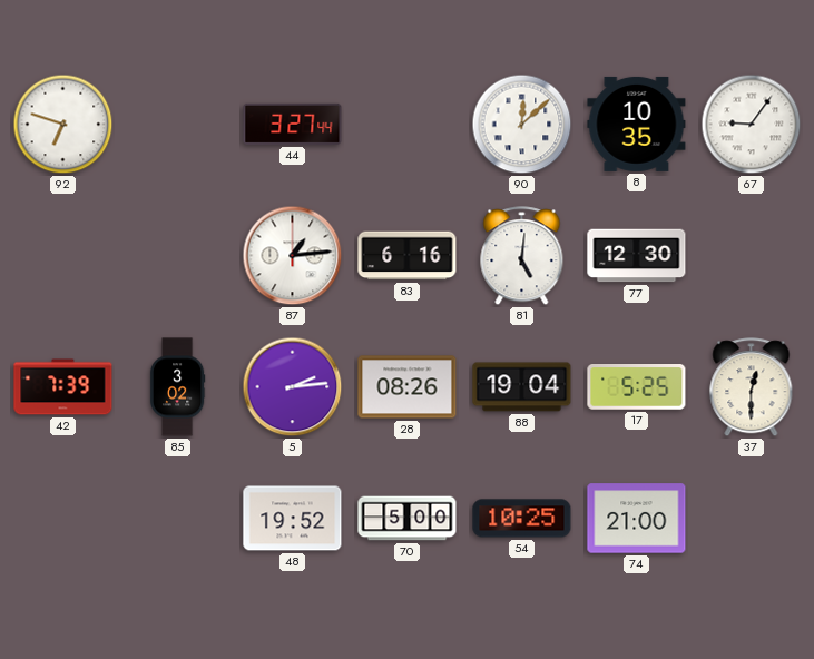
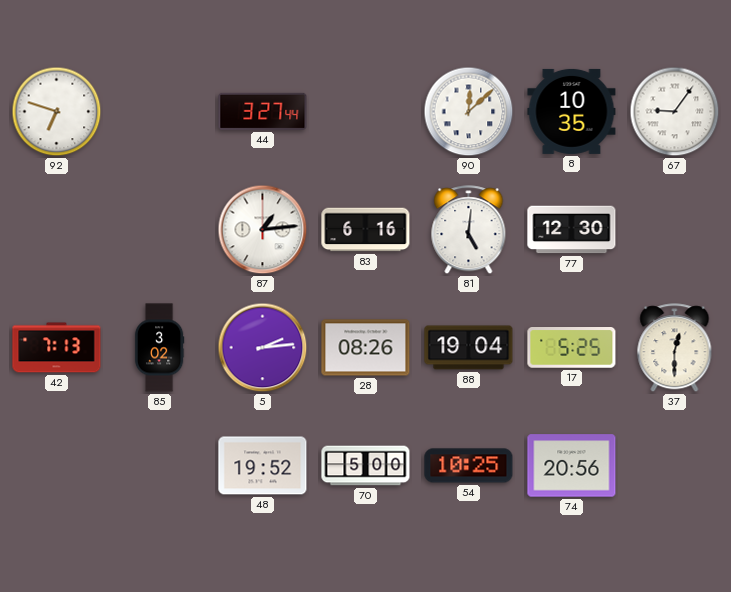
42: 7:39 -> 7:13 (57, 348)
74: 21:00 -> 20:56 (572, 466)
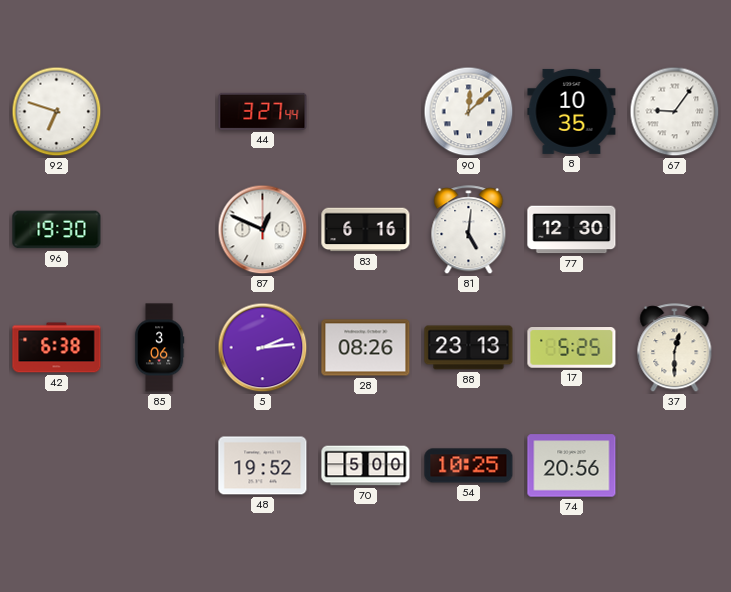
96: none -> 19:30 (57, 230)
87: 1:14 -> 12:49 (263, 230)
42: 7:13 -> 6:38 (57, 348)
85: 3:02 -> 3:06 (159, 348)
88: 19:04 -> 23:13 (469, 348)
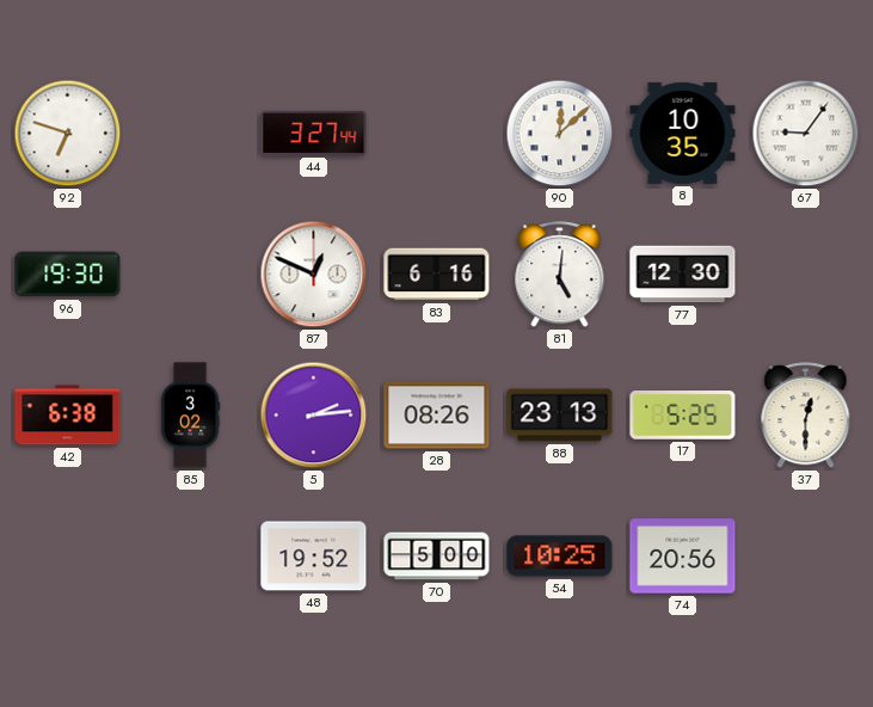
85: 3:06 -> 3:02 (190, 416)
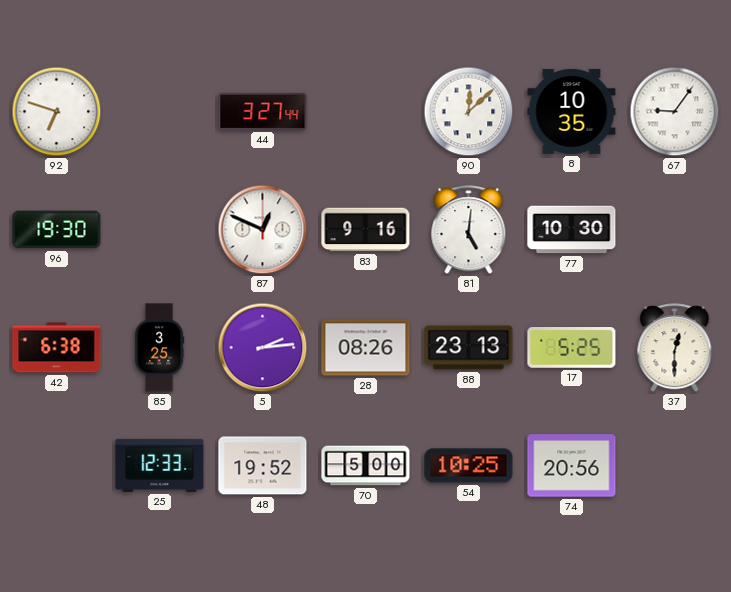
83: 6:16 -> 9:16 (366, 230)
77: 12:30 -> 10:30 (572, 230)
85: 3:02 -> 3:25 (159, 348)
25: none -> 12:33 (160, 465)
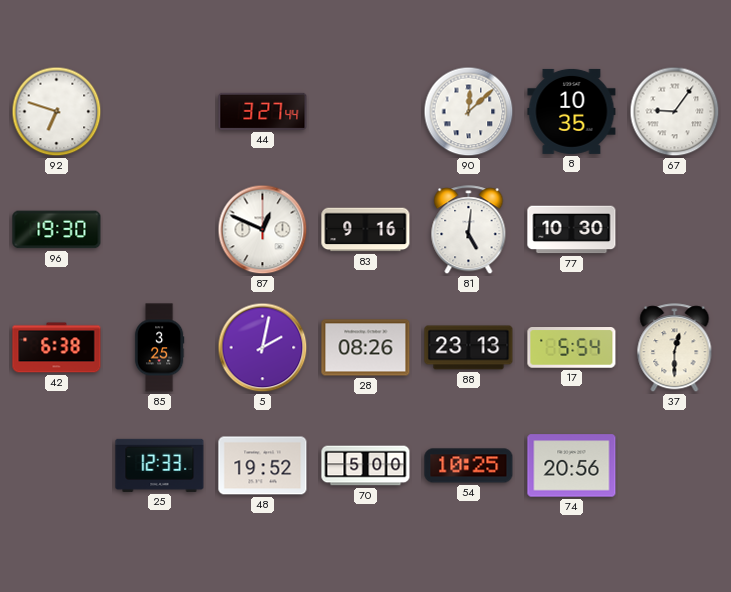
5: 2:14 -> 2:02 (263, 348)
17: 5:25 -> 5:54 (572, 348)
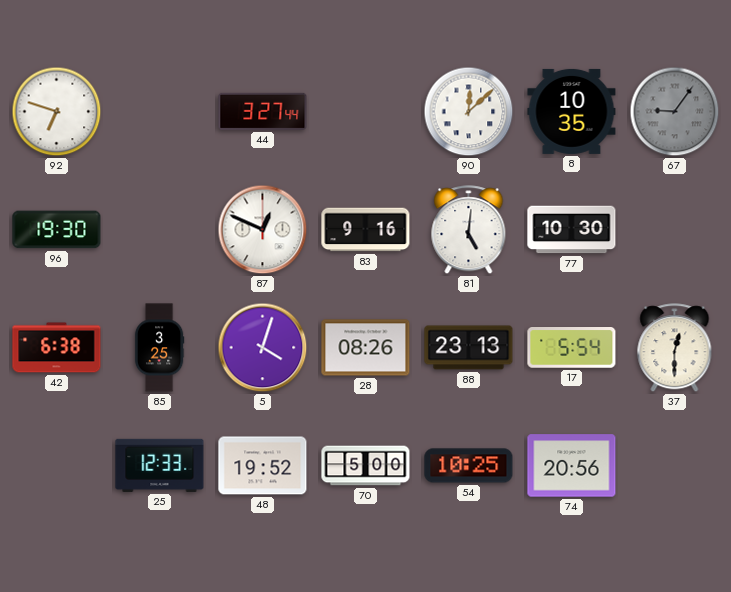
67 dial: white -> grey (675, 112)
5: 2:02 -> 4:03 (263, 348)
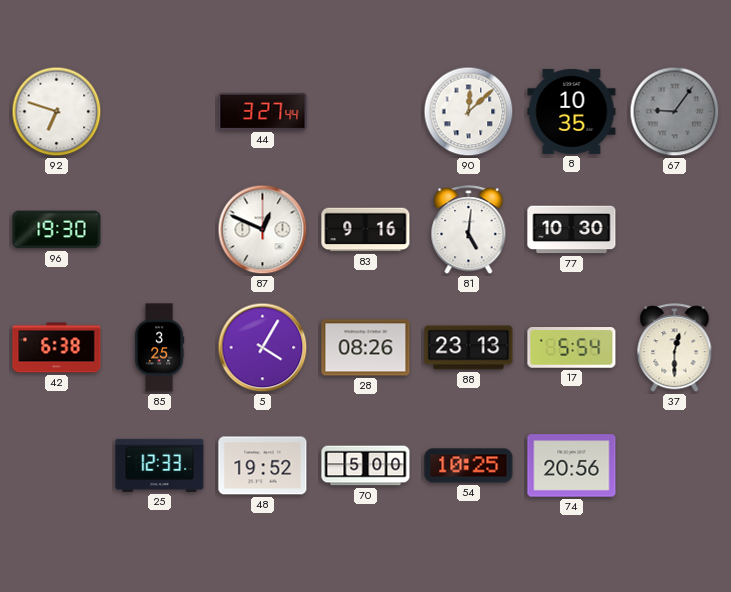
5: 4:03 -> 4:05 (263, 348)
